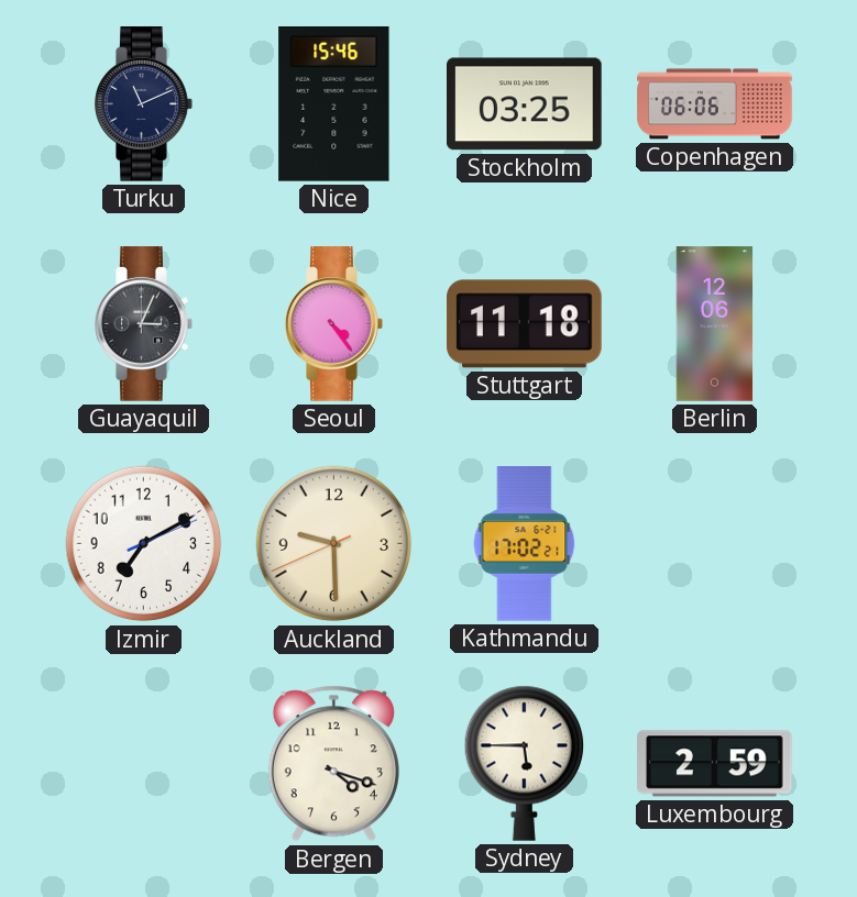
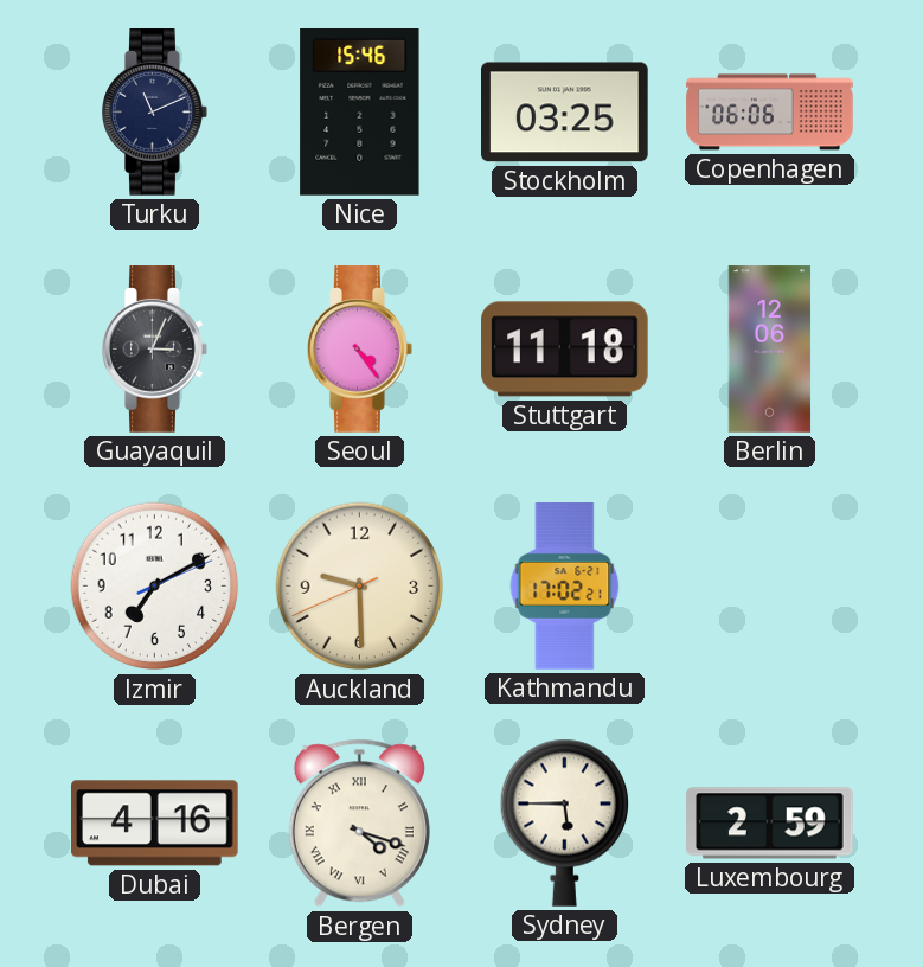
Dubai: none -> 4:16 (155, 824)
Bergen numerals: Arabic -> Roman (359, 824)
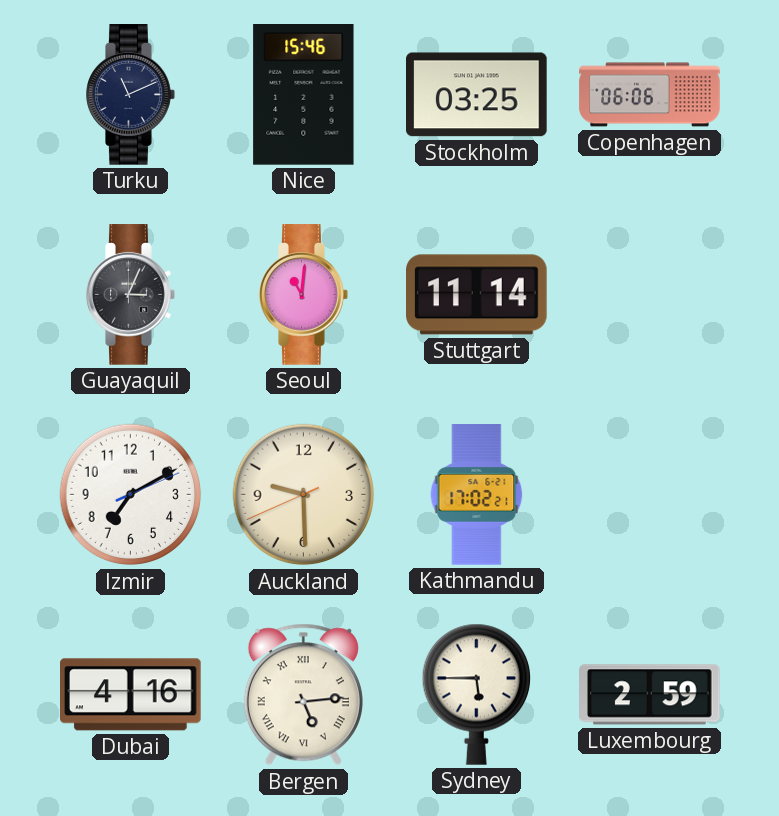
Seoul: 4:24 -> 11:01 (304, 295)
Stuttgart: 11:18 -> 11:14 (477, 295)
Berlin: 12:06 -> none (770, 350)
Bergen: 4:18 -> 5:14 (303, 695)
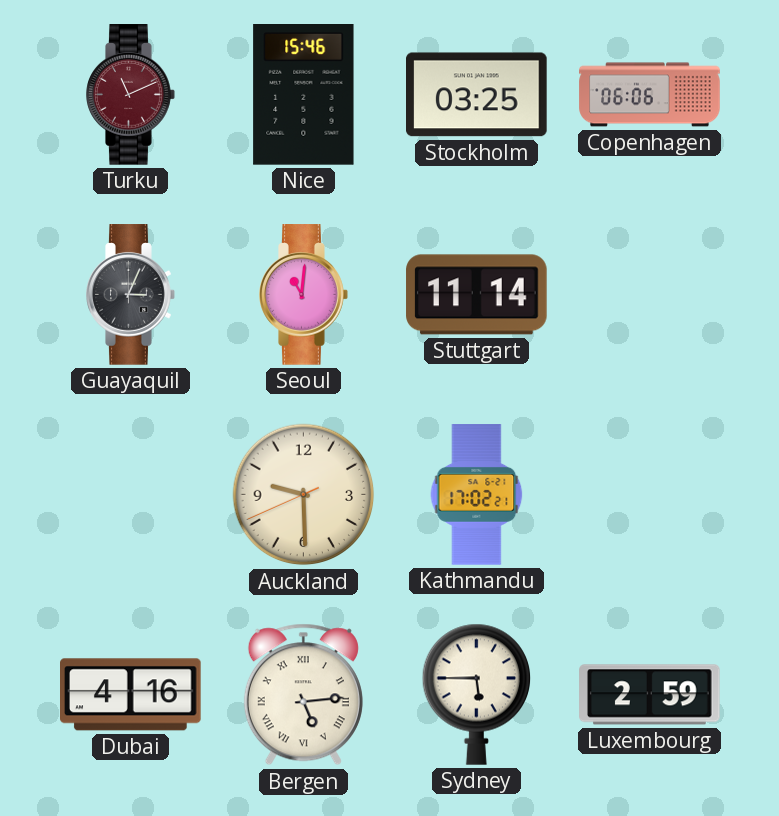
Turku dial: navy -> burgundy (131, 95)
Izmir: 7:10 -> none (131, 495)
